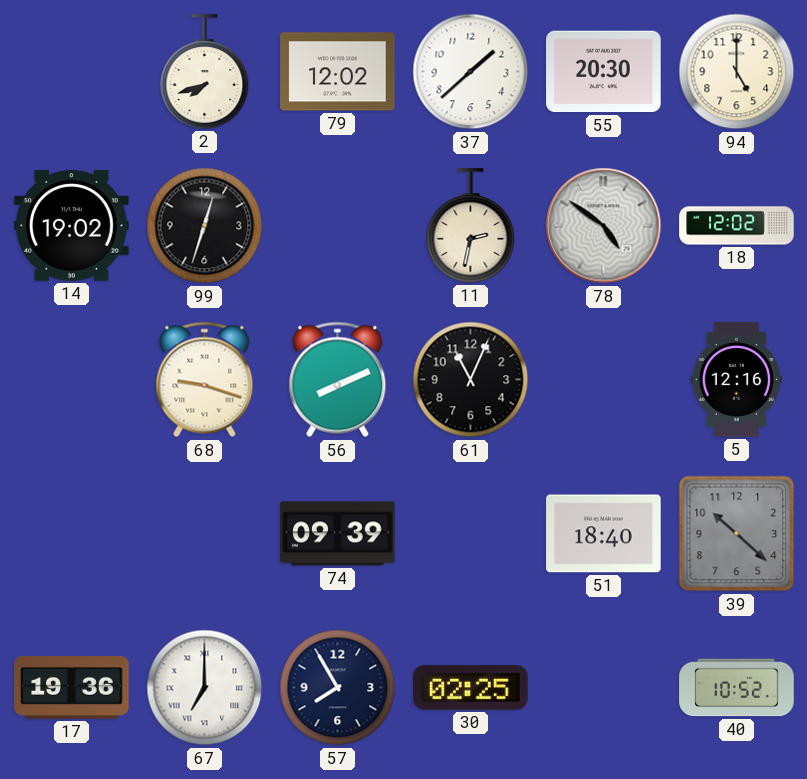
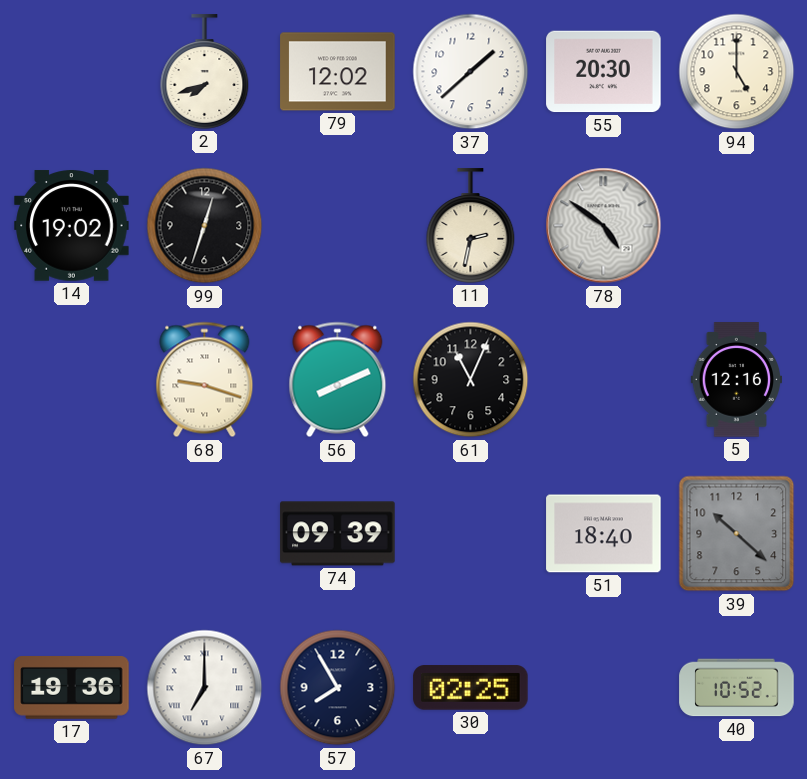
18: 12:02 -> none (737, 226)
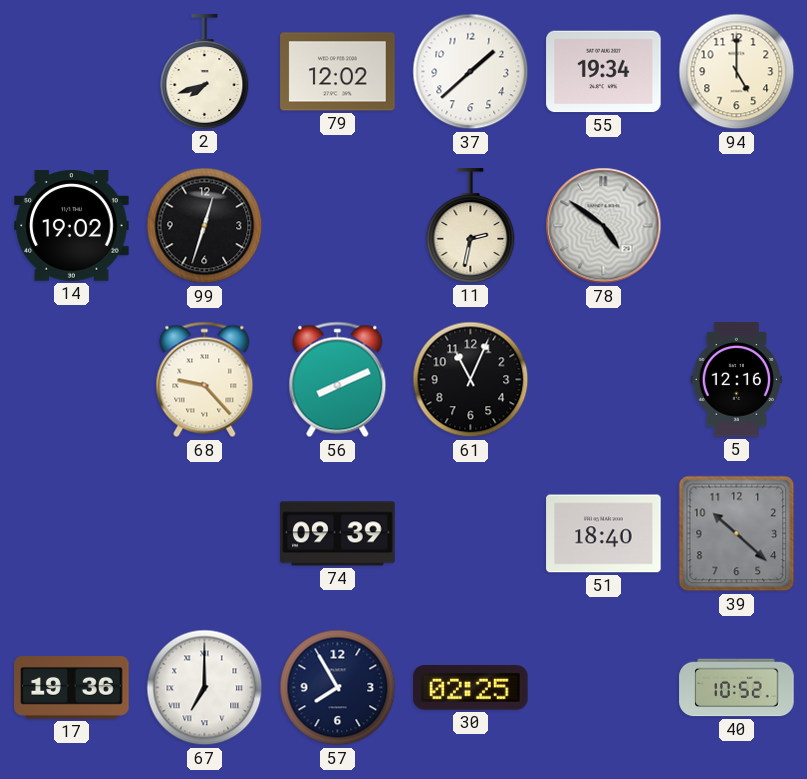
55: 20:30 -> 19:34 (604, 72)
68: 9:18 -> 9:23 (205, 380)
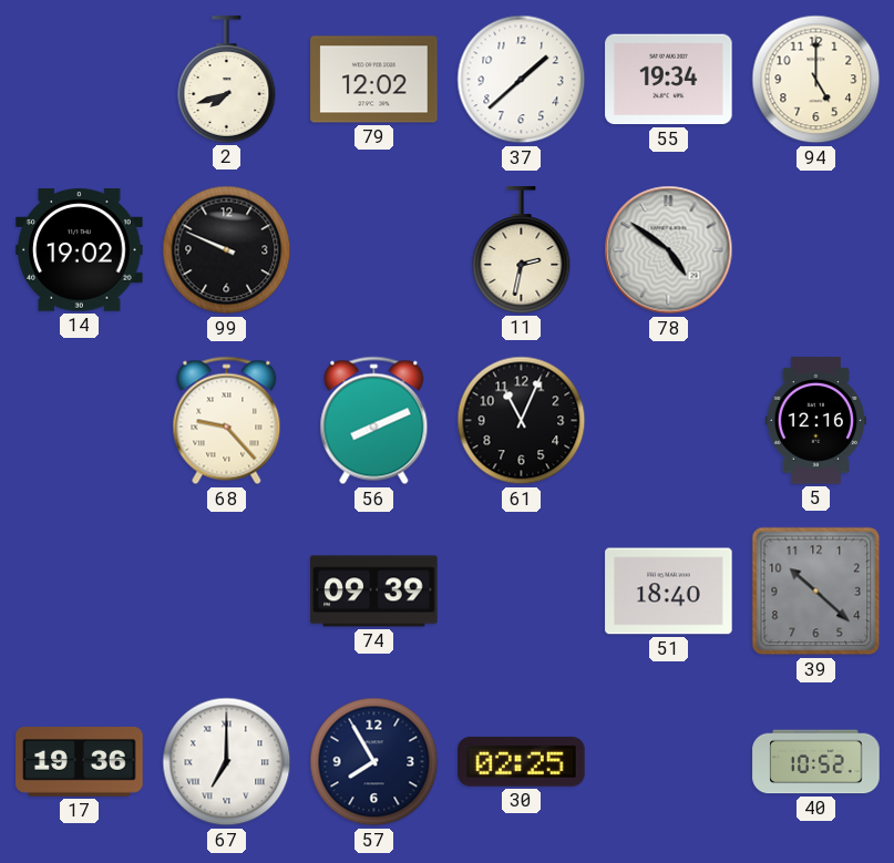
99: 12:33 -> 9:49 (227, 250)
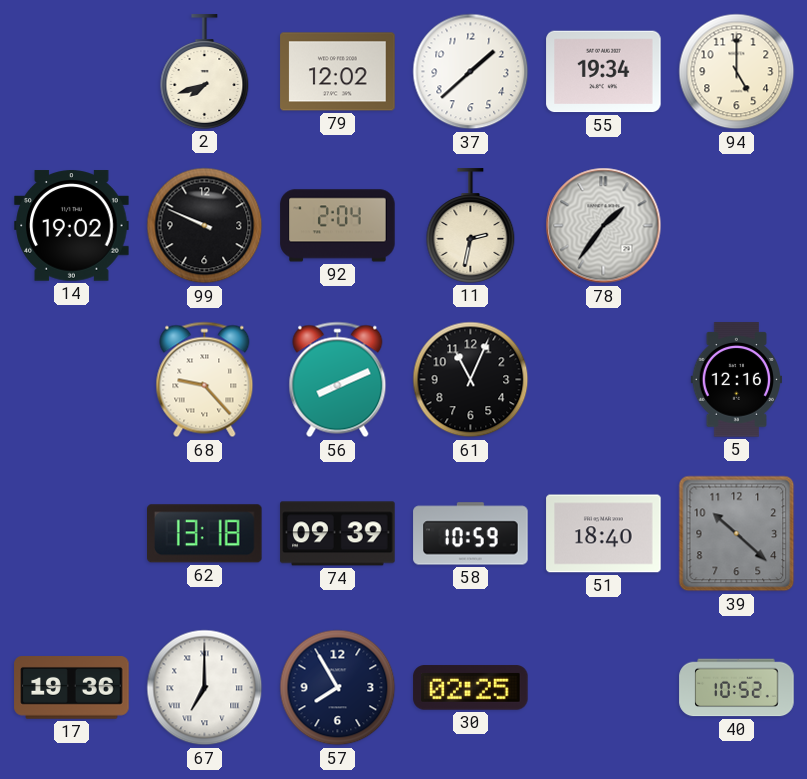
92: none -> 2:04 (338, 226)
78: 4:51 -> 1:36 (604, 226)
62: none -> 13:18 (205, 534)
58: none -> 10:59 (471, 534)
